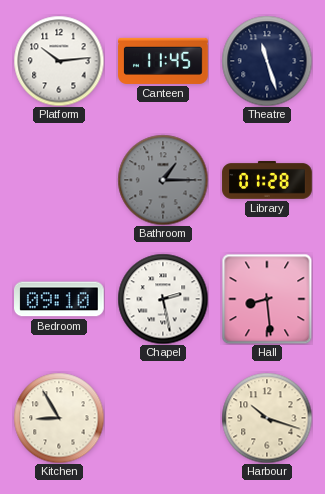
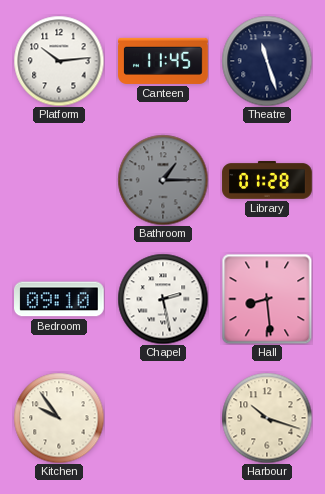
Kitchen: 8:55 -> 9:54 (59, 418)
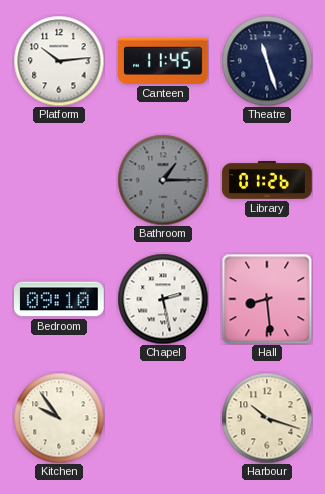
Library: 01:28 -> 01:26 (267, 181)
